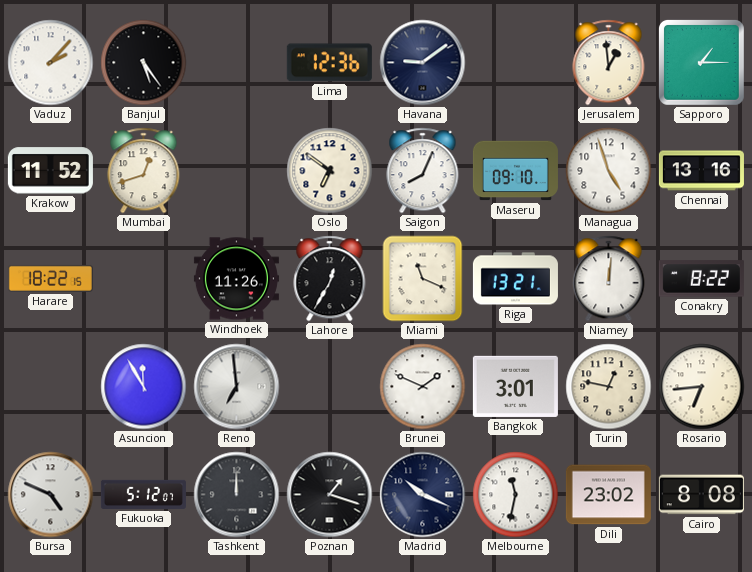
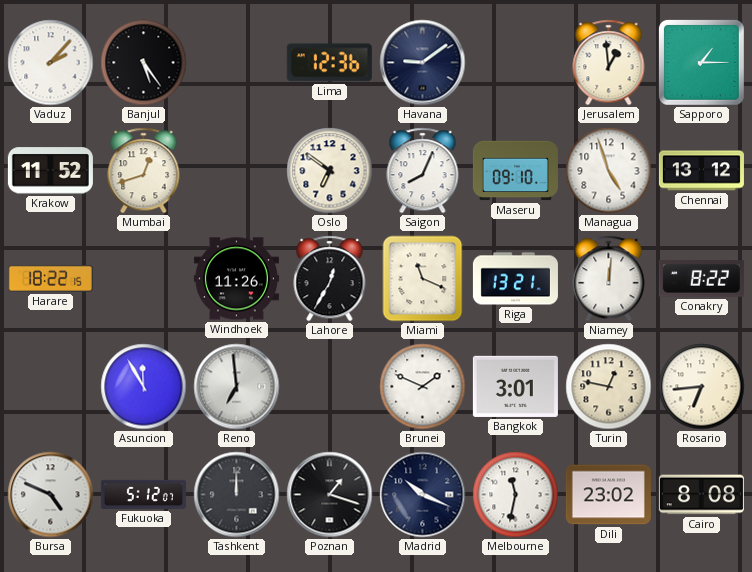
Chennai: 13:16 -> 13:12 (701, 171)
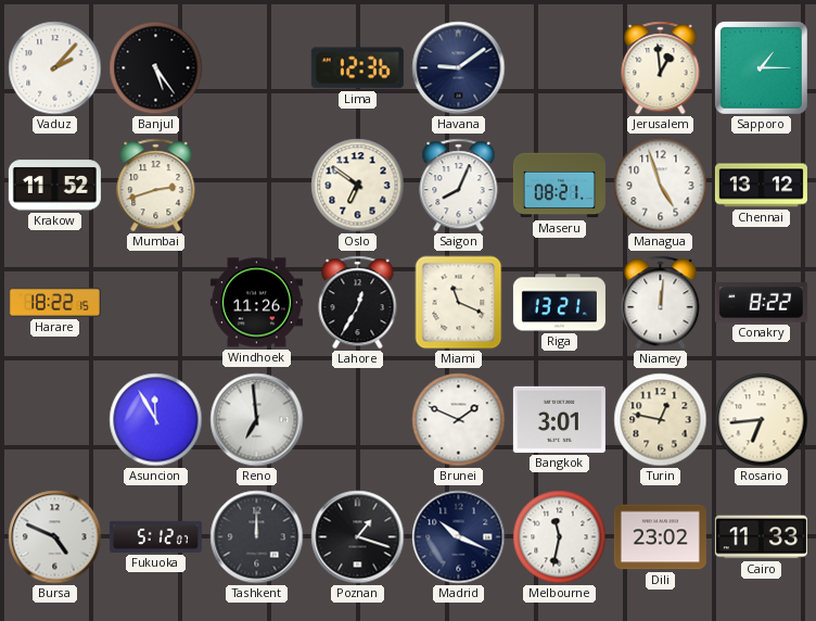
Mumbai: 12:42 -> 2:42 (156, 186)
Maseru: 09:10 -> 08:21 (559, 186)
Cairo: 8:08 -> 11:33 (761, 537)
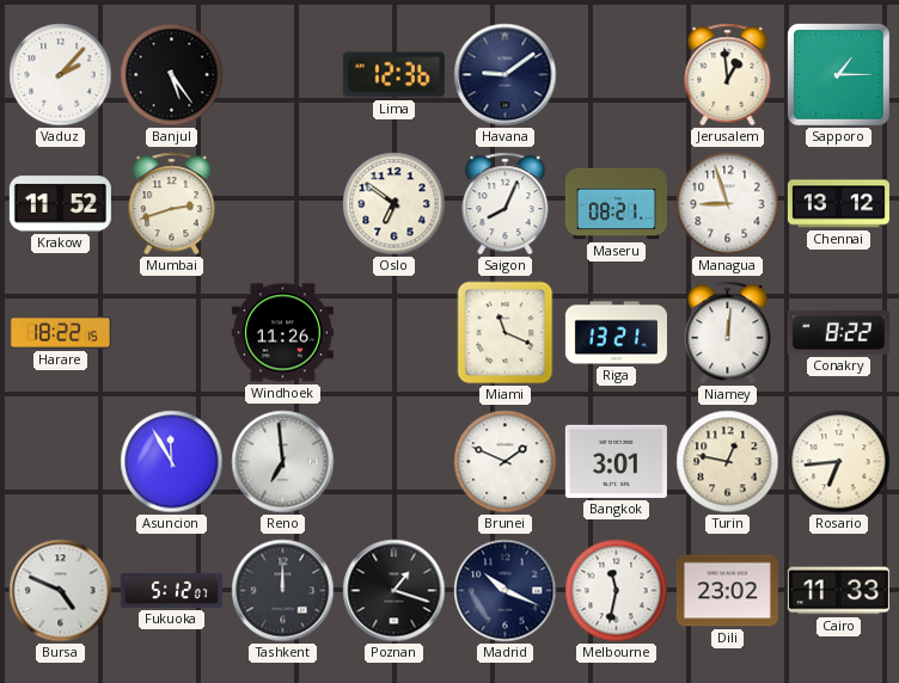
Managua: 4:57 -> 8:57 (728, 204)
Lahore: 12:35 -> none (358, 303)
